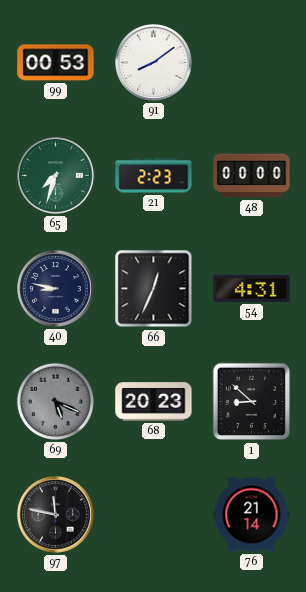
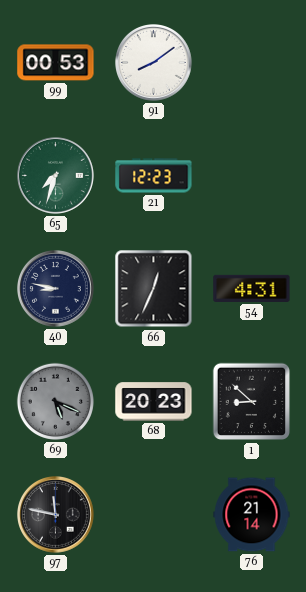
21: 2:23 -> 12:23 (154, 176)
48: 00:00 -> none (252, 176)
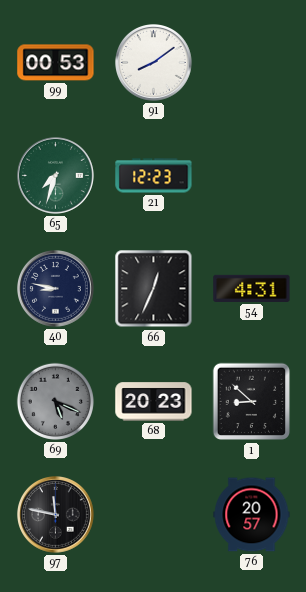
76: 21:14 -> 20:57 (252, 515)
